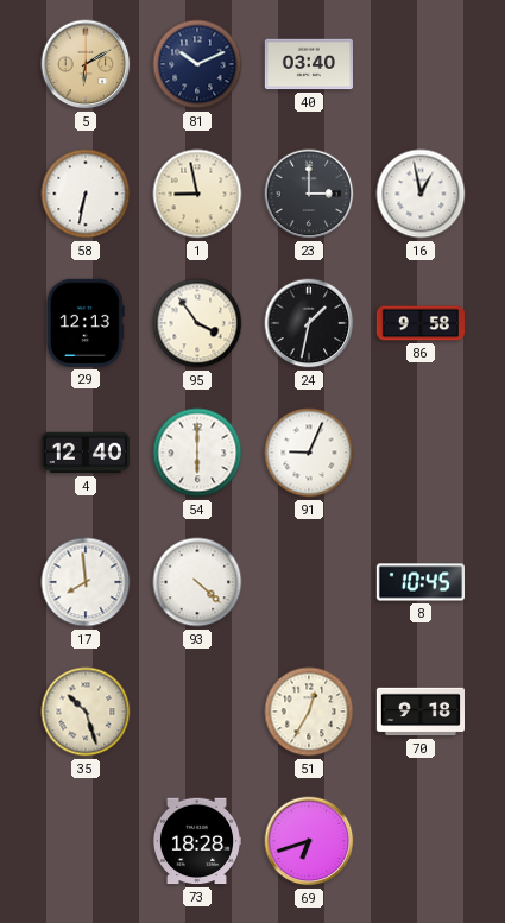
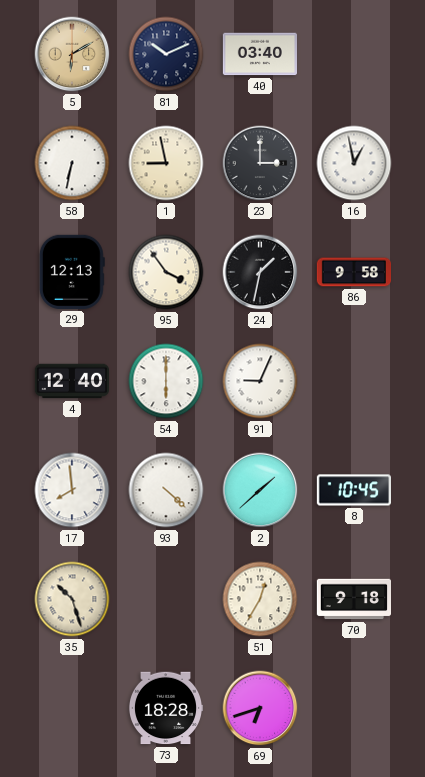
2: none -> 1:38 (260, 490)
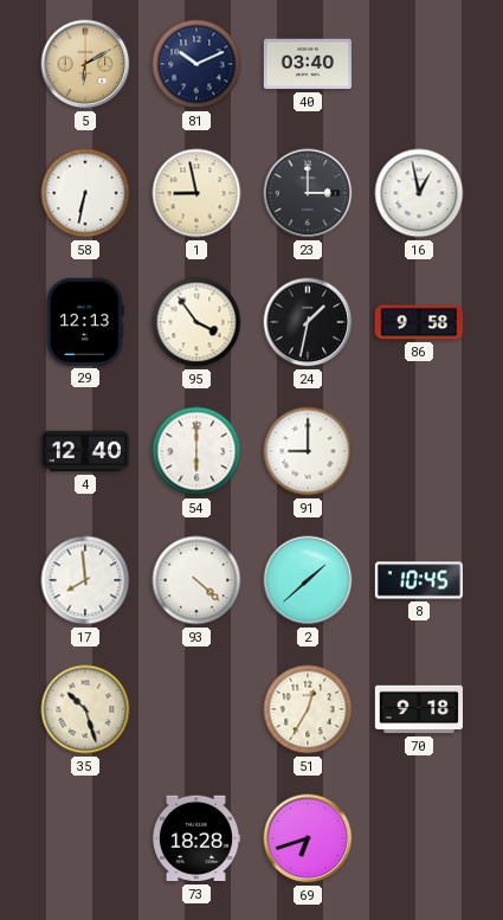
91: 9:04 -> 9:00 (308, 451)
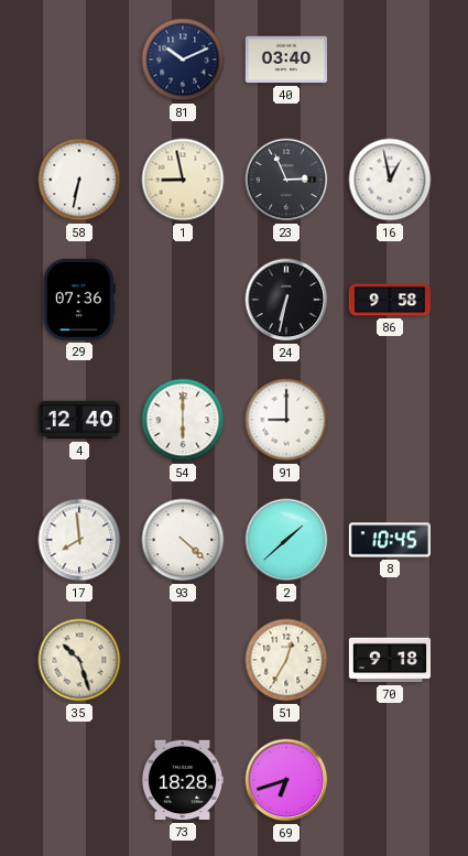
5: 6:10 -> none (85, 64)
23: 3:00 -> 2:56 (286, 180)
29: 12:13 -> 07:36 (79, 300)
95: 3:54 -> none (196, 322)
24: 1:32 -> 6:32 (286, 300)
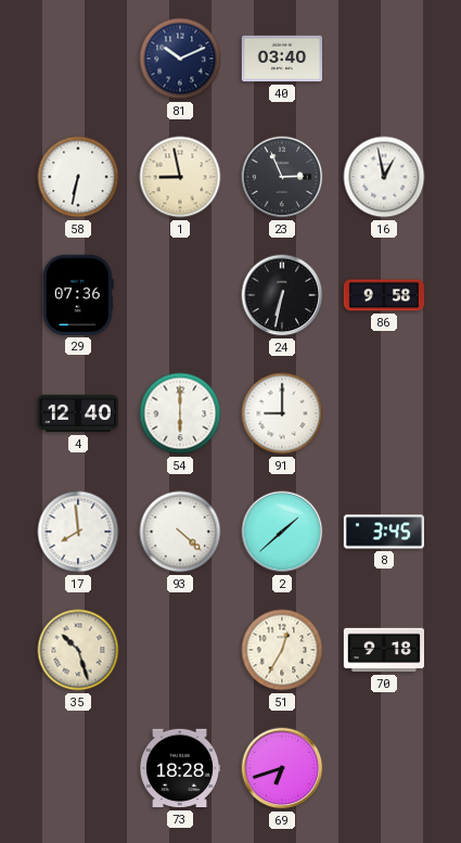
8: 10:45 -> 3:45 (383, 532)
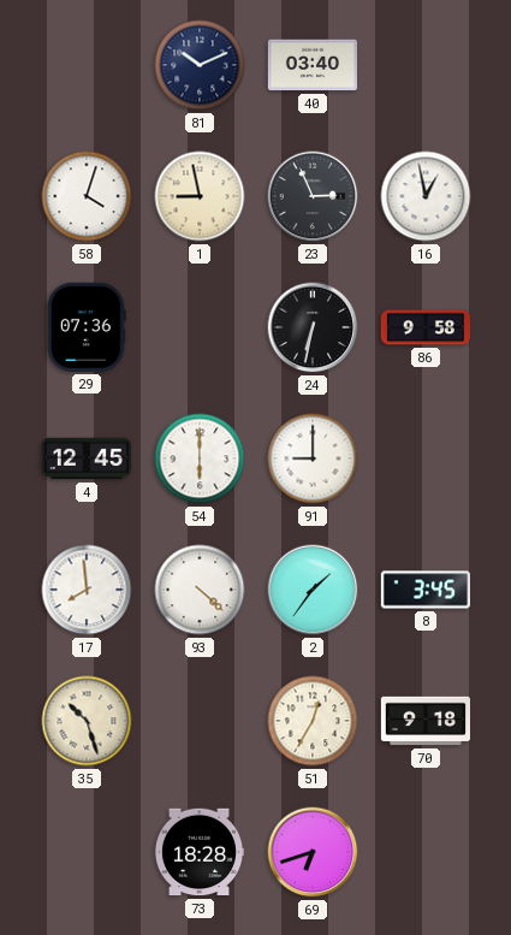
58: 6:32 -> 4:03 (87, 196)
4: 12:40 -> 12:45 (85, 458)
2: 1:38 -> 1:36 (313, 590)
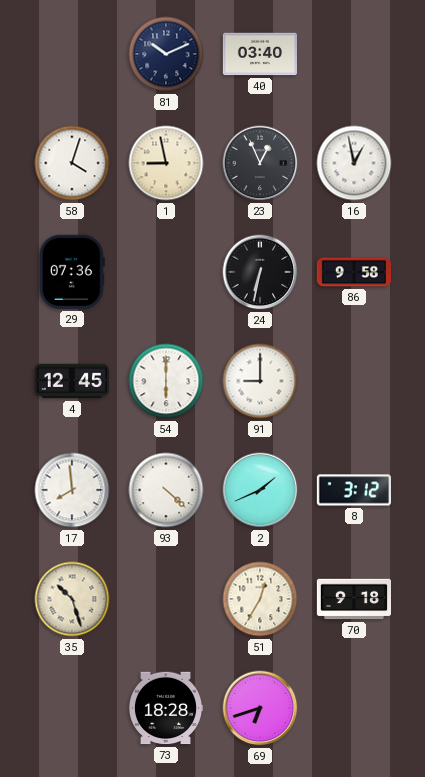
23: 2:56 -> 12:56 (260, 163)
2: 1:36 -> 1:41 (260, 490)
8: 3:45 -> 3:12 (353, 490)
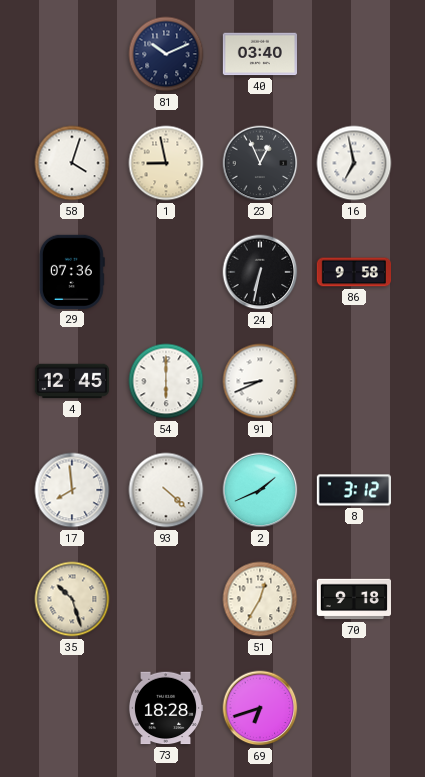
16: 12:58 -> 6:58 (354, 163)
91: 9:00 -> 8:41 (260, 381)
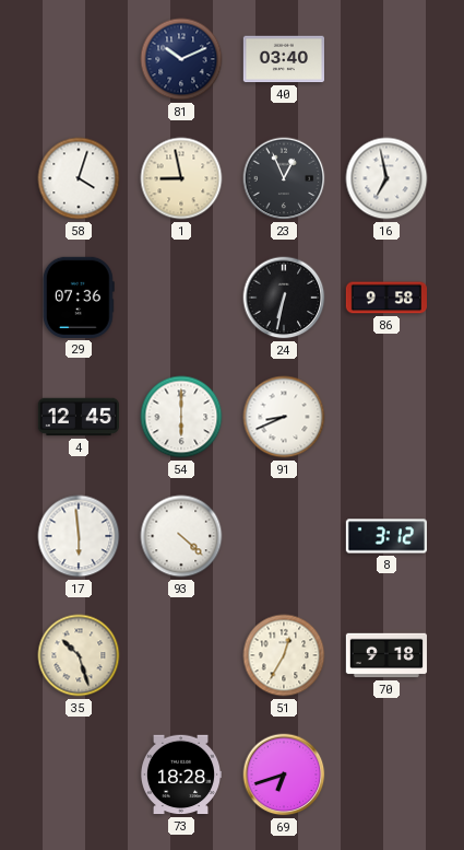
17: 7:59 -> 5:59 (79, 536)
2: 1:41 -> none (260, 490)
